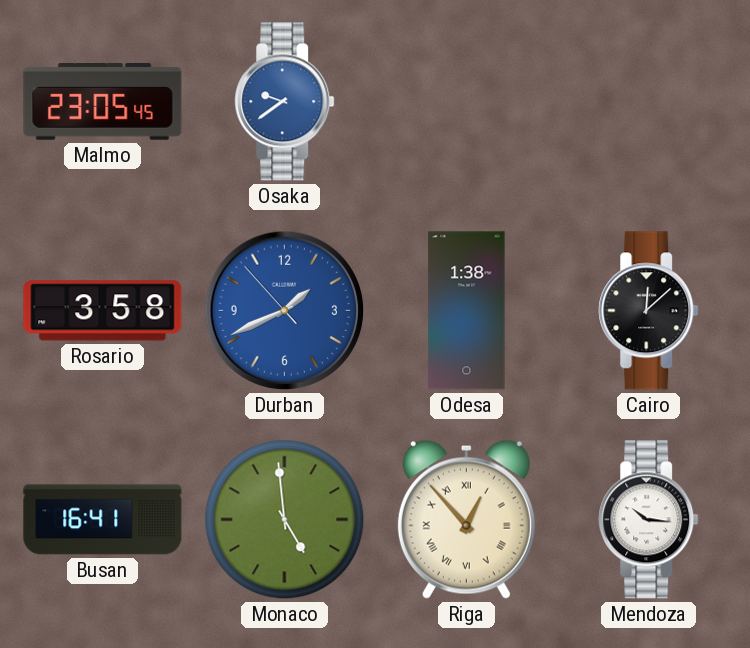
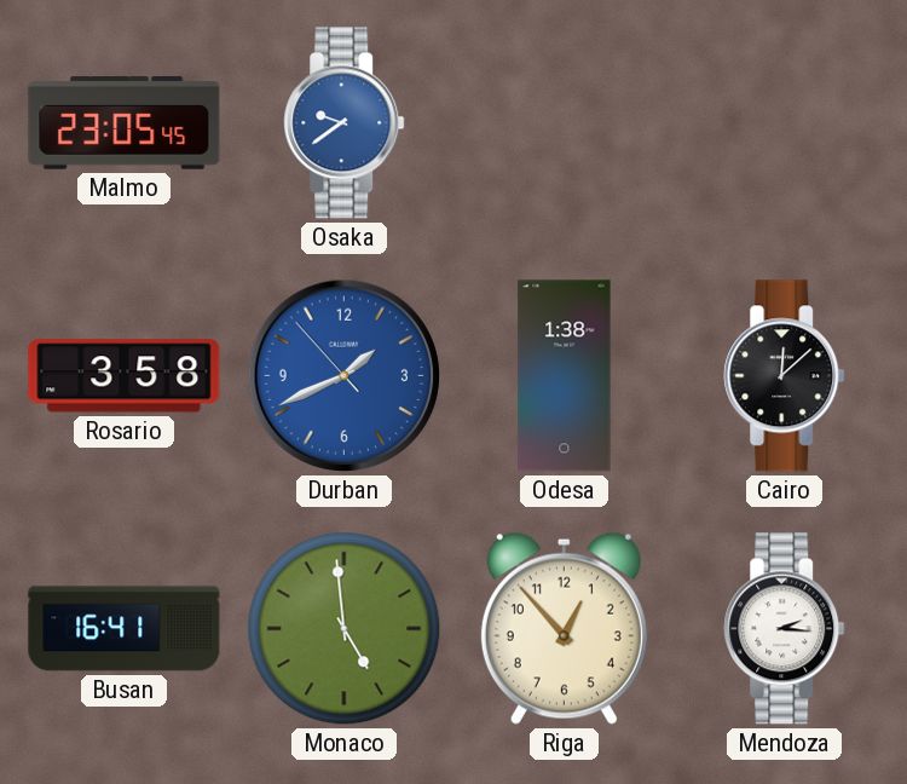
Riga numerals: Roman -> Arabic (564, 628)
Mendoza: 10:16 -> 2:16 (785, 629)
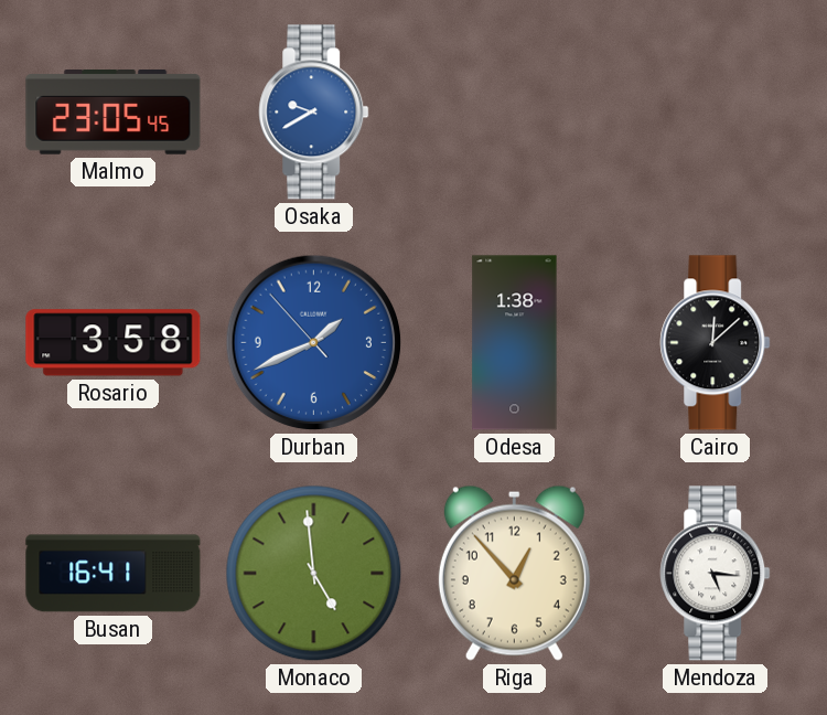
Osaka: 9:39 -> 9:40 (314, 113)
Mendoza: 2:16 -> 5:16 (716, 574)
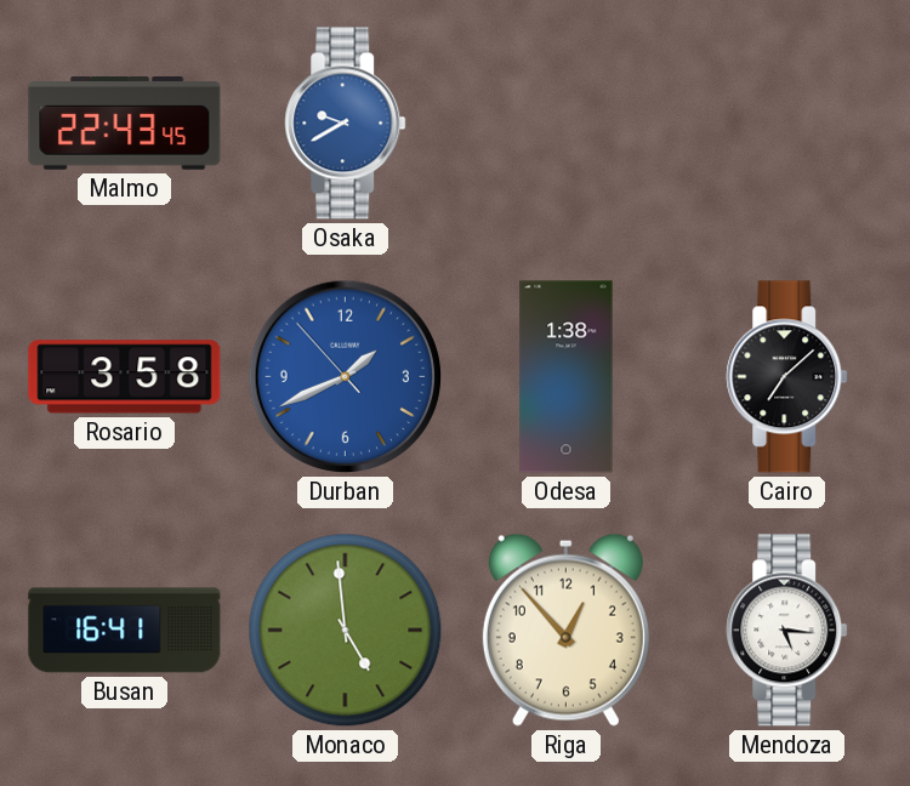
Malmo: 23:05 -> 22:43 (125, 124)
Cairo: 12:08 -> 7:08 (787, 377)
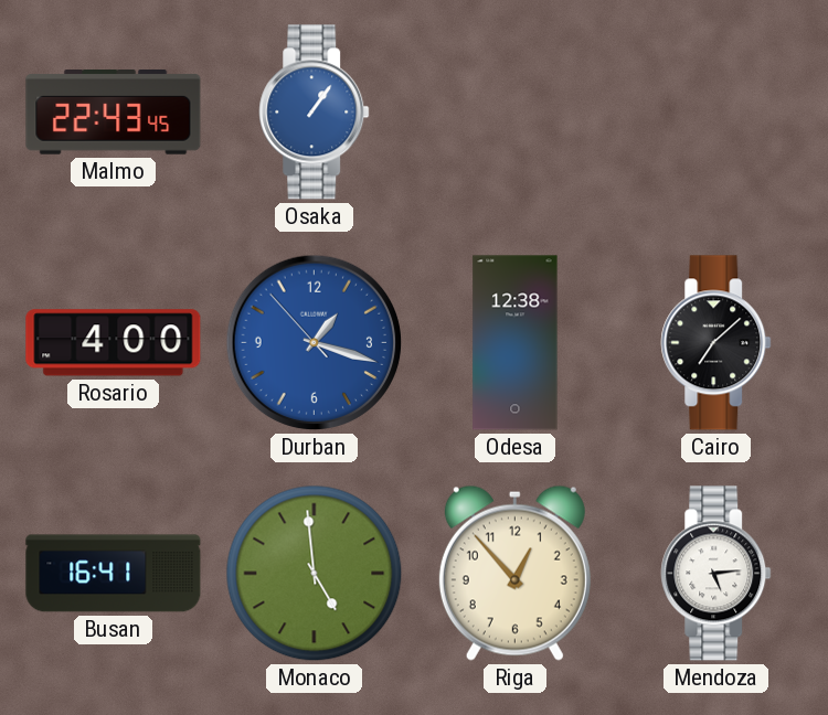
Osaka: 9:40 -> 1:06 (315, 113)
Rosario: 3:58 -> 4:00 (114, 343)
Durban: 1:40 -> 1:17 (315, 343)
Odesa: 1:38 -> 12:38 (516, 343)
Mendoza: 5:16 -> 5:14 (716, 574)
